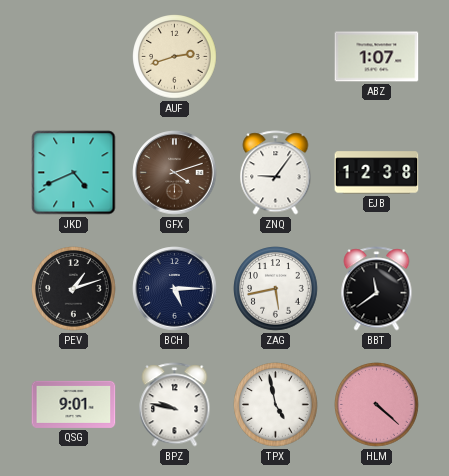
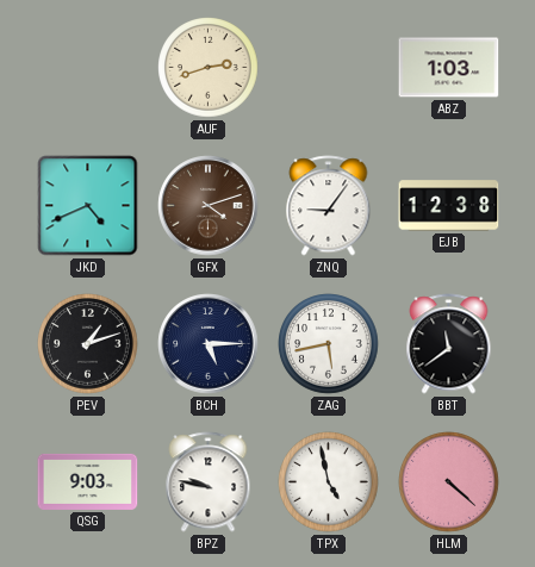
ABZ: 1:07 -> 1:03 (449, 68)
QSG: 9:01 -> 9:03 (88, 481)
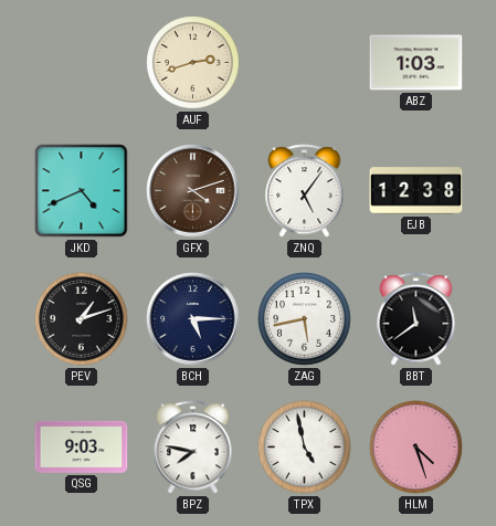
ZNQ: 9:06 -> 5:06 (305, 191)
BPZ: 9:47 -> 7:47 (193, 448)
HLM: 4:22 -> 4:27 (416, 448)
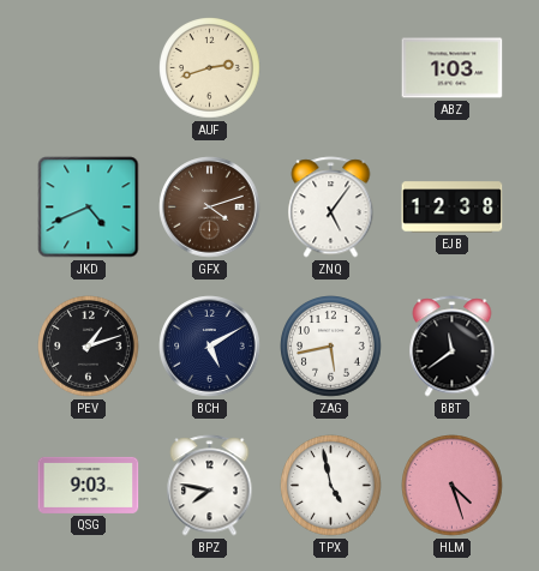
BCH: 5:15 -> 5:10 (210, 347)
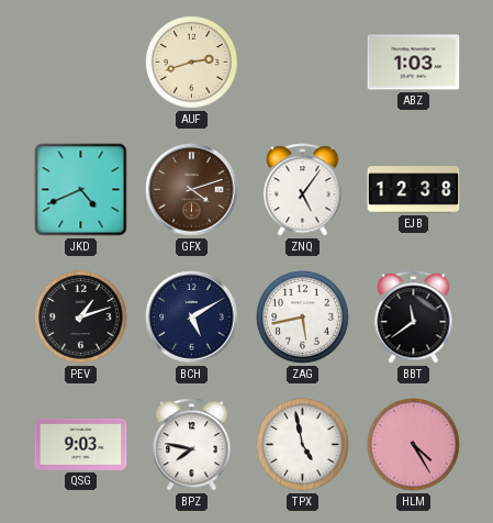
HLM: 4:27 -> 4:25 (414, 445)
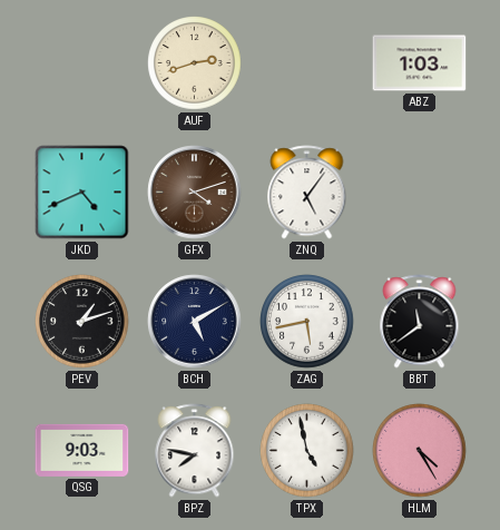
EJB: 12:38 -> none (414, 190)
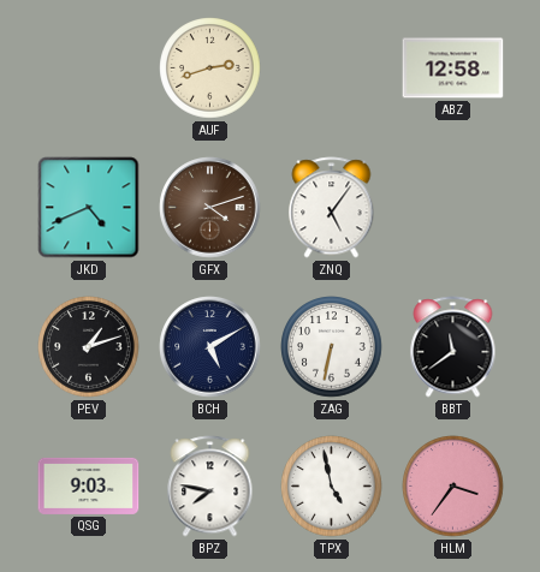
ABZ: 1:03 -> 12:58 (453, 68)
ZAG: 5:43 -> 6:32 (332, 347)
HLM: 4:25 -> 3:36 (453, 487)
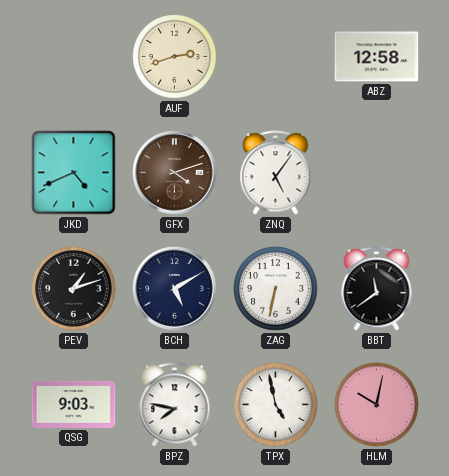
HLM: 3:36 -> 10:02 (377, 405)
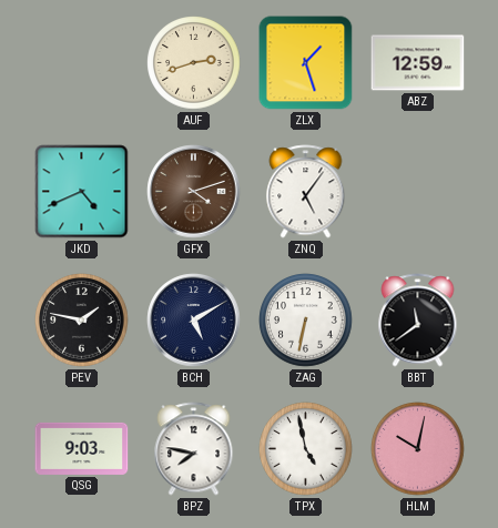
ZLX: none -> 1:27 (306, 63)
ABZ: 12:58 -> 12:59 (418, 63)
PEV: 1:12 -> 1:47 (82, 321)
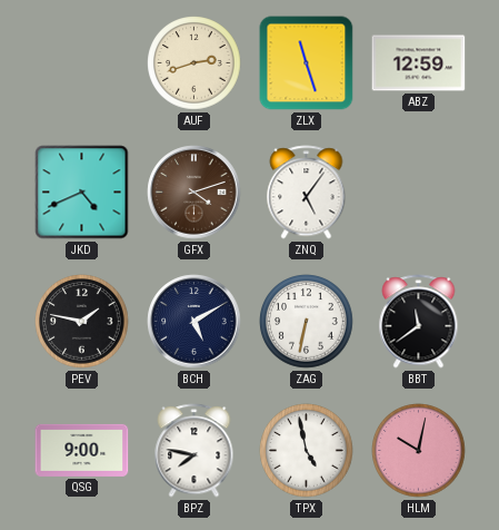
ZLX: 1:27 -> 11:27 (307, 63)
QSG: 9:03 -> 9:00 (82, 450)
